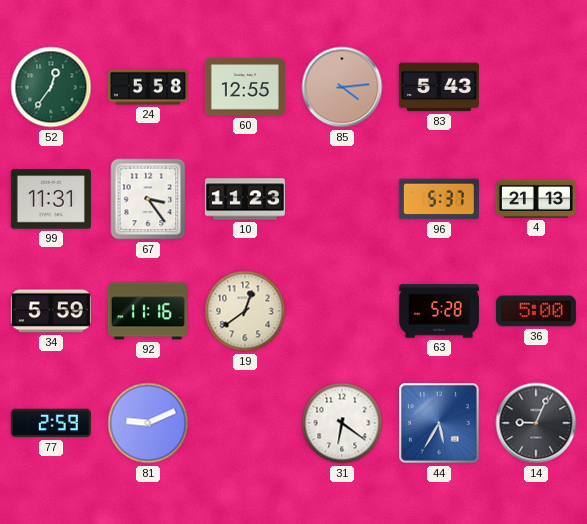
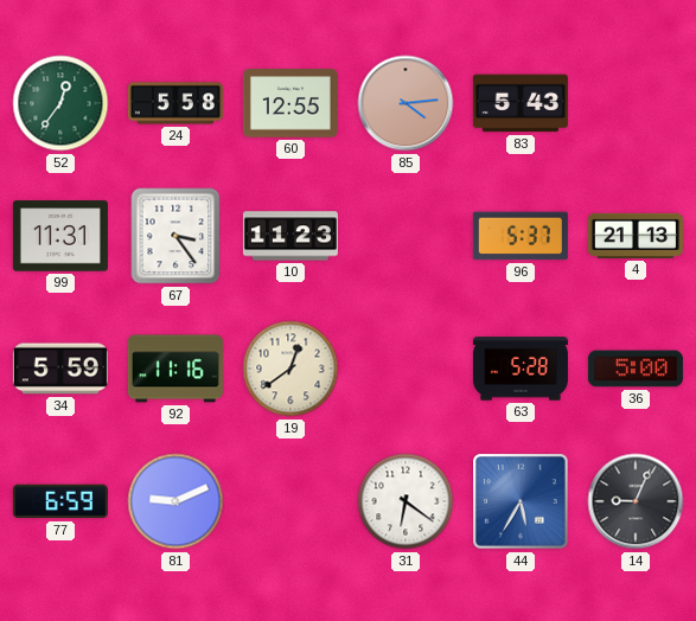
77: 2:59 -> 6:59 (60, 501)
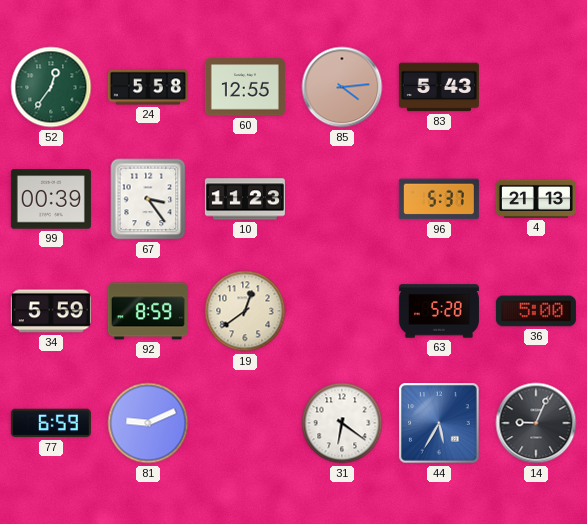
99: 11:31 -> 00:39 (51, 199)
92: 11:16 -> 8:59 (148, 311)
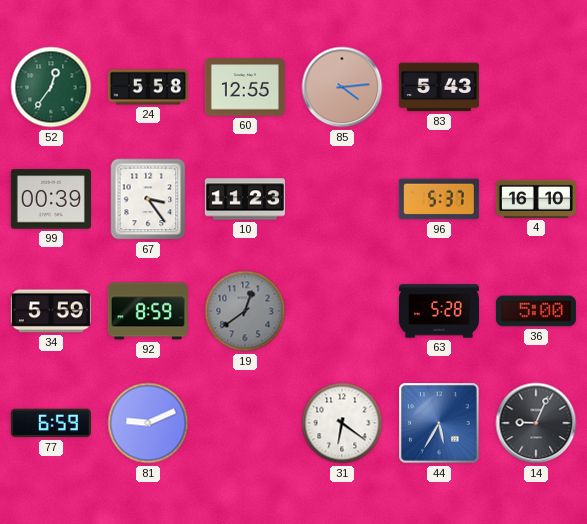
4: 21:13 -> 16:10 (536, 199)
19 dial: cream -> grey (245, 311)
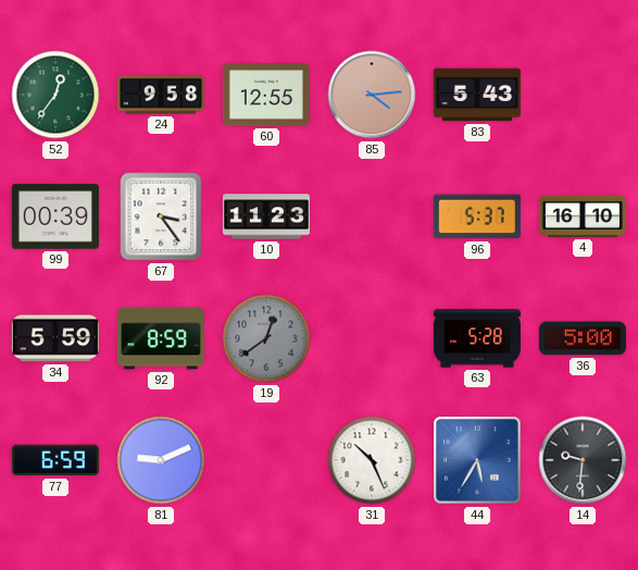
24: 5:58 -> 9:58 (161, 95)
31: 6:21 -> 10:26 (372, 460)
14: 9:04 -> 9:31 (583, 460)
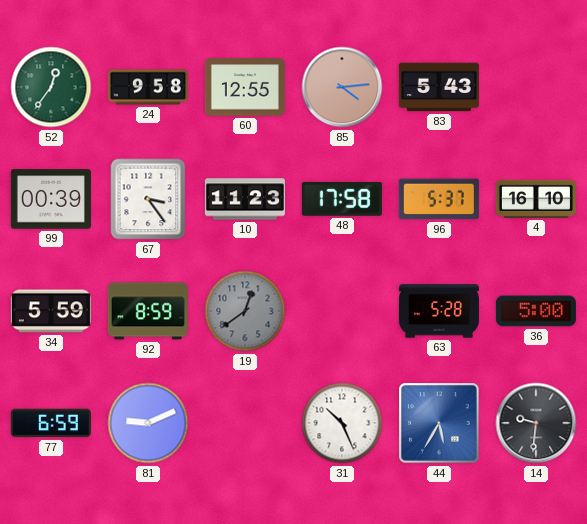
48: none -> 17:58 (342, 199)
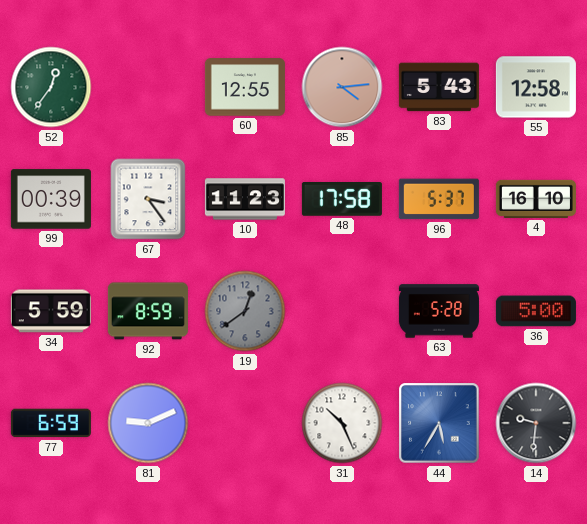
24: 9:58 -> none (148, 87)
55: none -> 12:58 (536, 87)
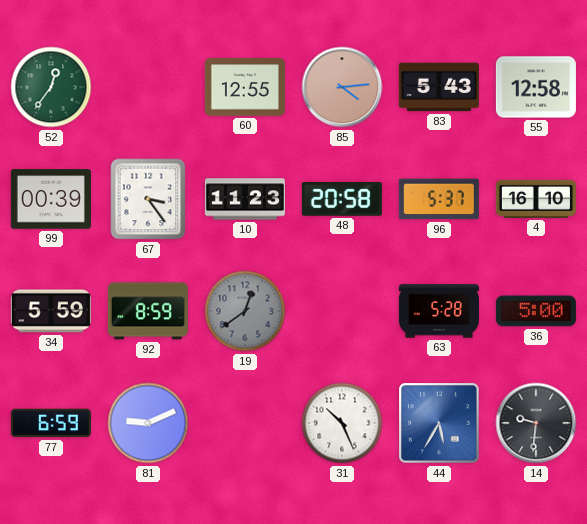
48: 17:58 -> 20:58 (342, 199)
